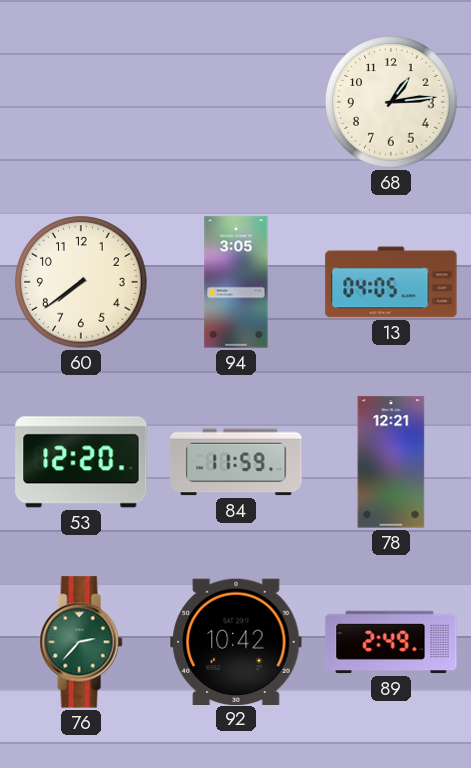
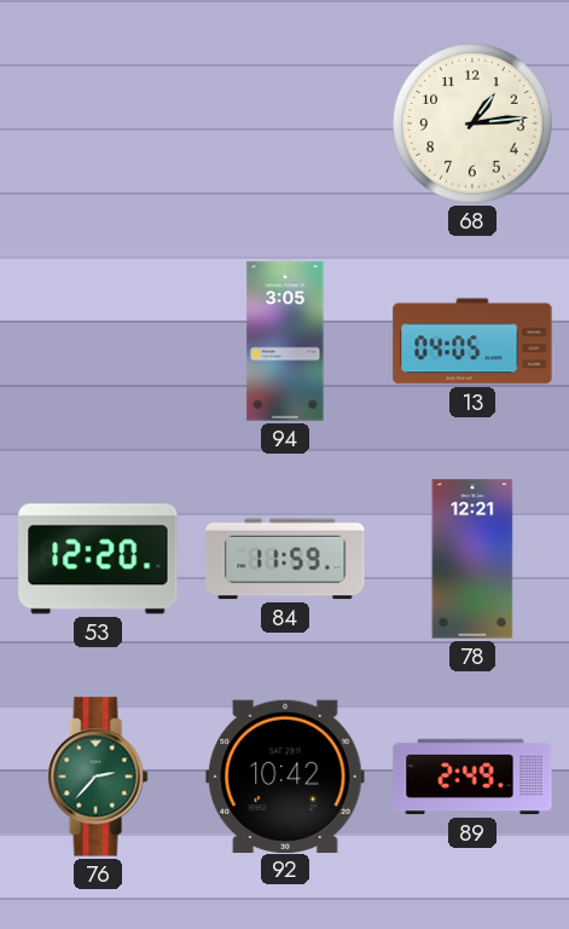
60: 7:39 -> none (81, 282)
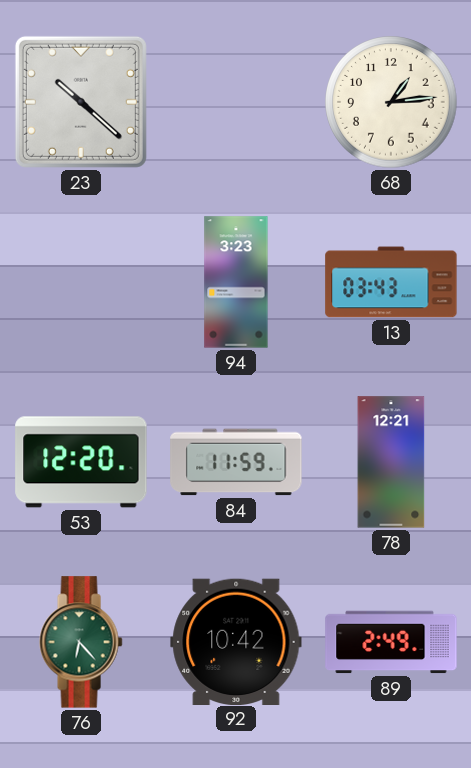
23: none -> 10:22 (81, 102)
94: 3:05 -> 3:23 (236, 282)
13: 04:05 -> 03:43 (391, 282)
76: 2:37 -> 6:23 (81, 642)
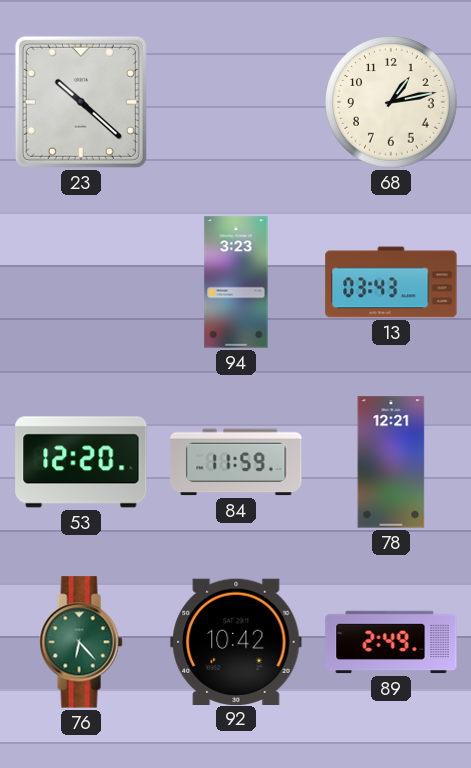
68: 1:14 -> 1:13 (391, 102)
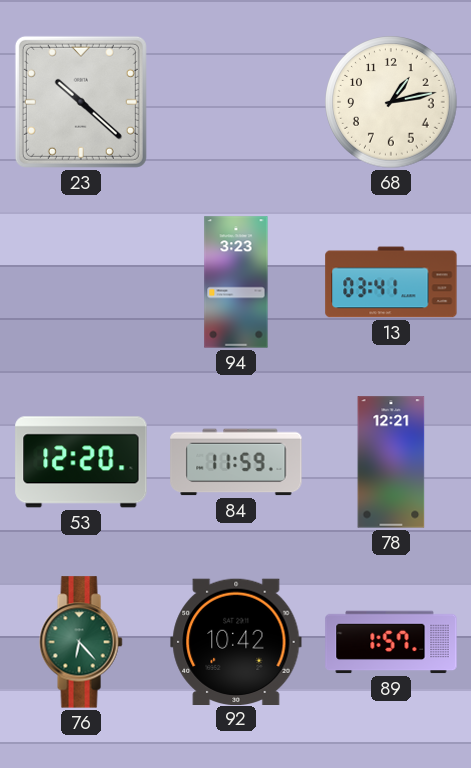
13: 03:43 -> 03:41 (391, 282)
89: 2:49 -> 1:57 (391, 642)
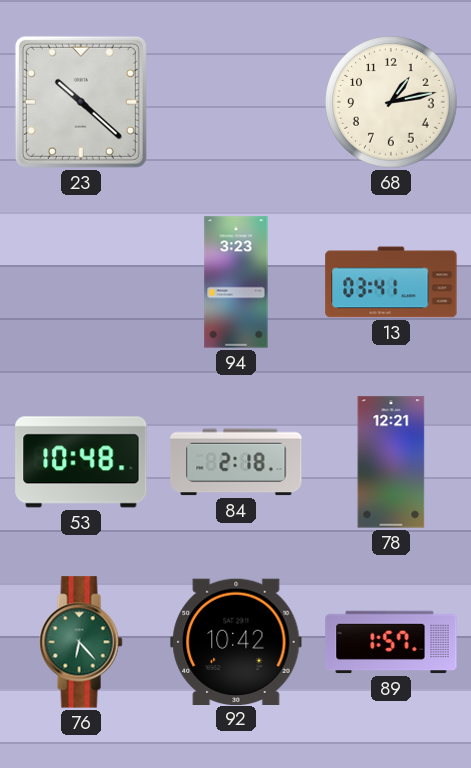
53: 12:20 -> 10:48 (81, 462)
84: 11:59 -> 2:18 (236, 462)
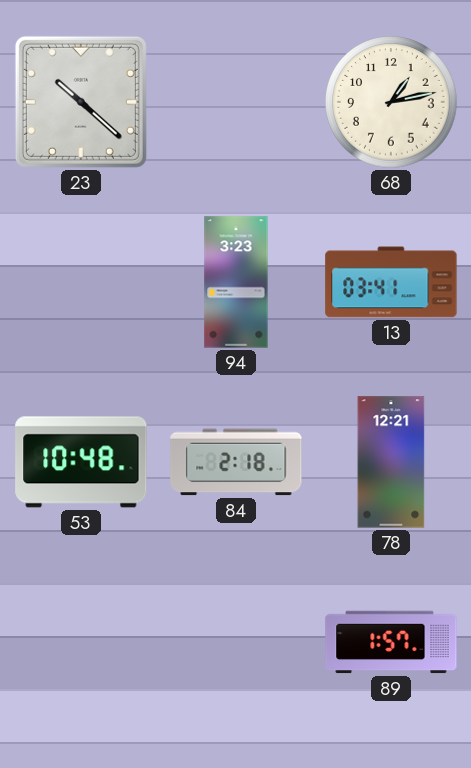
76: 6:23 -> none (81, 642)
92: 10:42 -> none (236, 641)
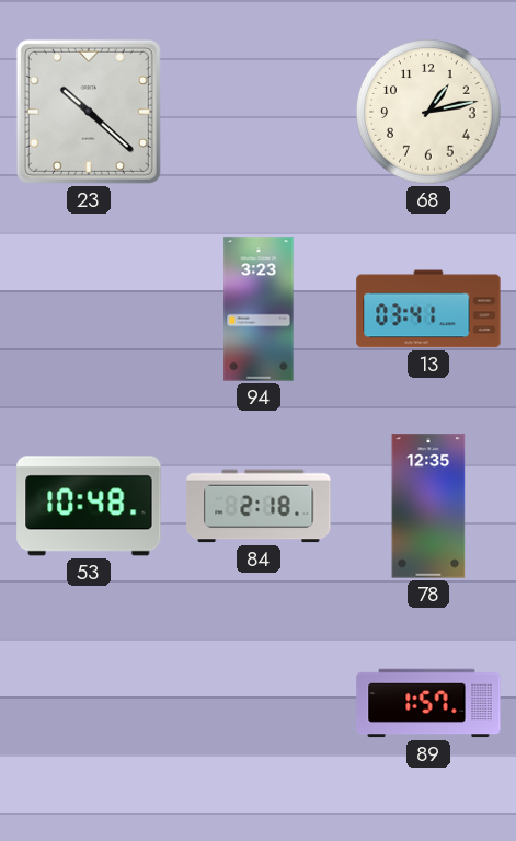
78: 12:21 -> 12:35 (428, 506)
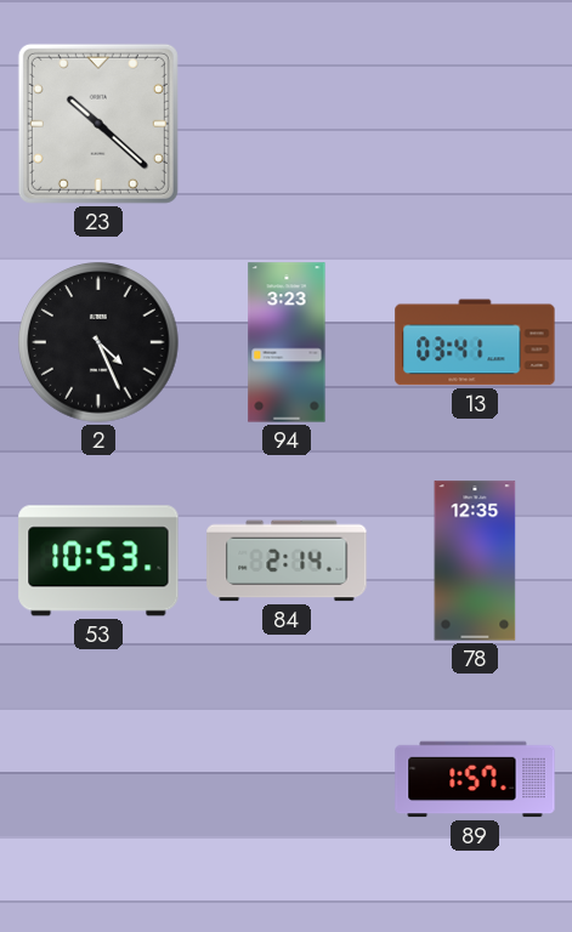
68: 1:13 -> none (428, 112)
2: none -> 4:26 (98, 342)
53: 10:48 -> 10:53 (98, 561)
84: 2:18 -> 2:14 (287, 561)
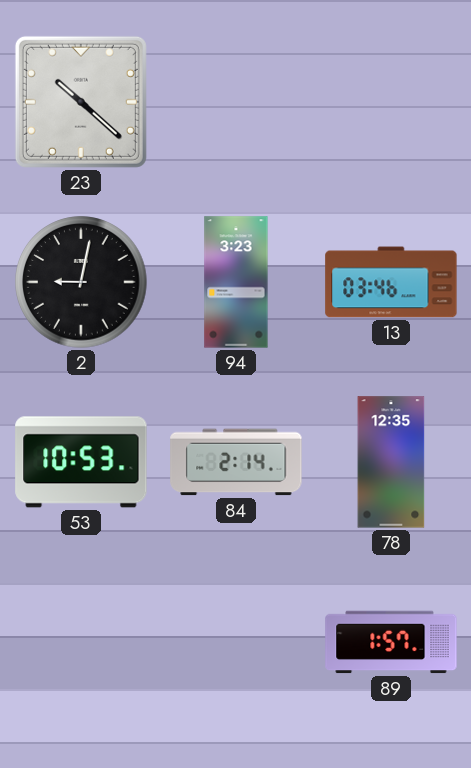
2: 4:26 -> 9:02 (81, 282)
13: 03:41 -> 03:46 (391, 282)
